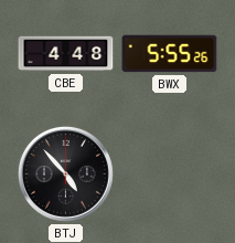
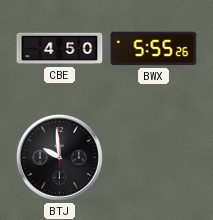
CBE: 4:48 -> 4:50 (60, 49)
BTJ: 4:53 -> 9:59 (59, 157)
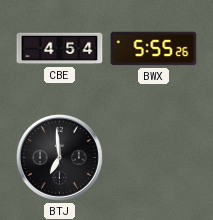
CBE: 4:50 -> 4:54 (60, 49)
BTJ: 9:59 -> 6:59 (59, 157)
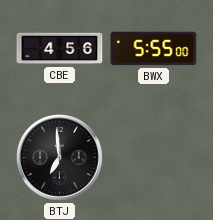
CBE: 4:54 -> 4:56 (60, 49)
BWX: 5:55:26 -> 5:55:00 (154, 49)
